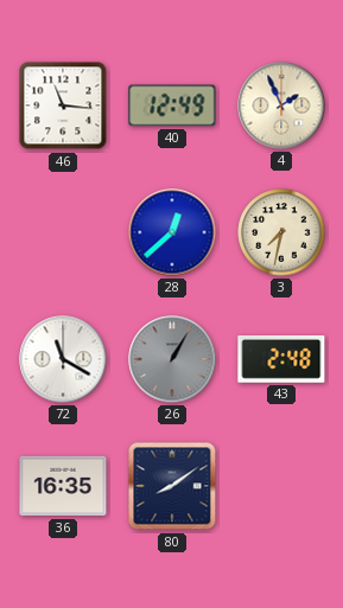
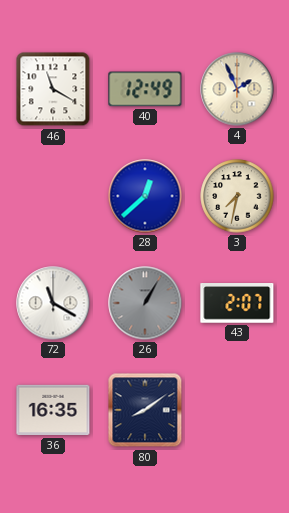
46: 11:16 -> 11:20 (53, 89)
43: 2:48 -> 2:07 (237, 304)
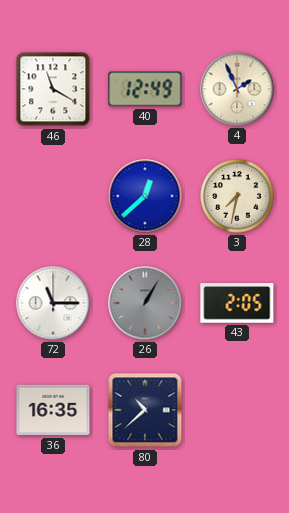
72: 11:20 -> 11:15 (53, 303)
43: 2:07 -> 2:05 (237, 304)
80: 8:09 -> 10:38 (145, 410)
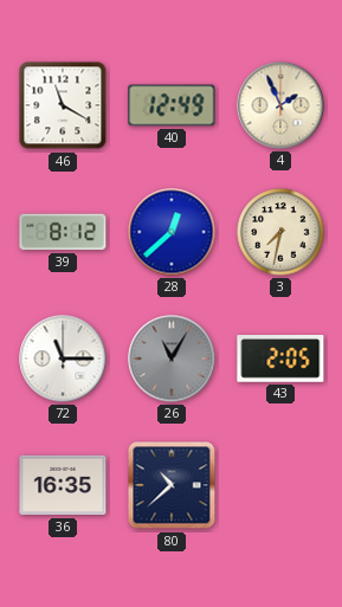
39: none -> 8:12 (63, 232)
26: 1:05 -> 11:05 (172, 359)
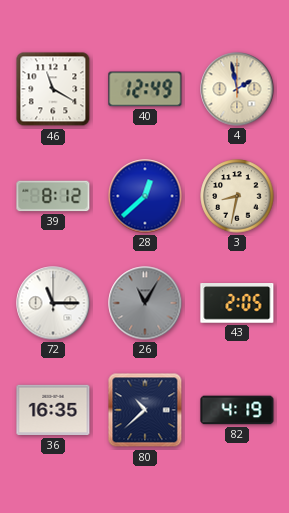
4: 1:56 -> 1:58 (237, 89)
3: 7:32 -> 8:32 (237, 196)
82: none -> 4:19 (237, 410)
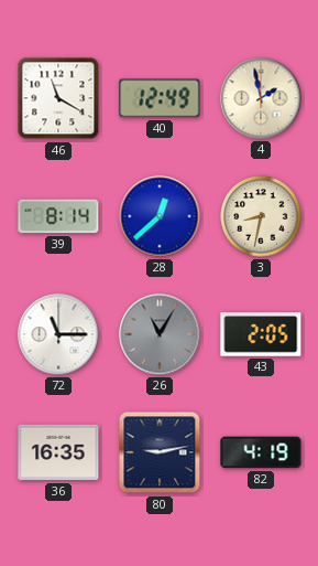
39: 8:12 -> 8:14 (58, 216)
80: 10:38 -> 9:13 (160, 452)
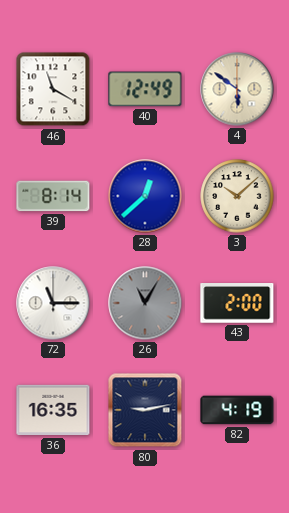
4: 1:58 -> 5:51 (237, 89)
3: 8:32 -> 10:08 (237, 196)
43: 2:05 -> 2:00 (237, 304)
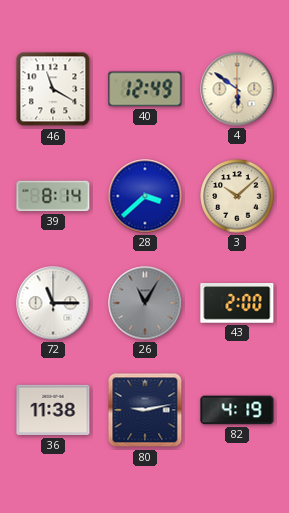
28: 12:38 -> 3:38 (145, 196)
36: 16:35 -> 11:38 (53, 410)
